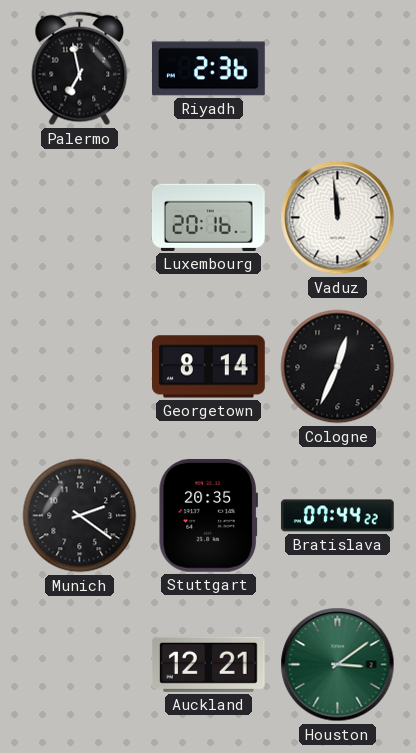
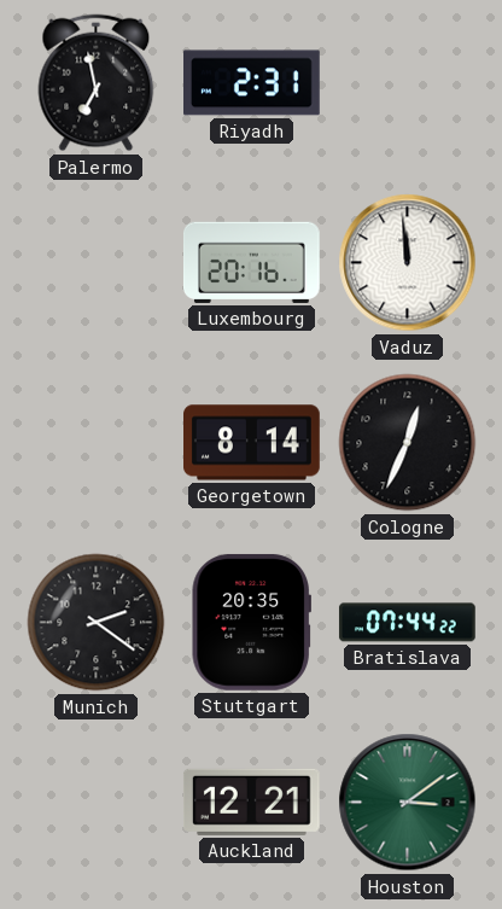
Riyadh: 2:36 -> 2:31 (252, 83)
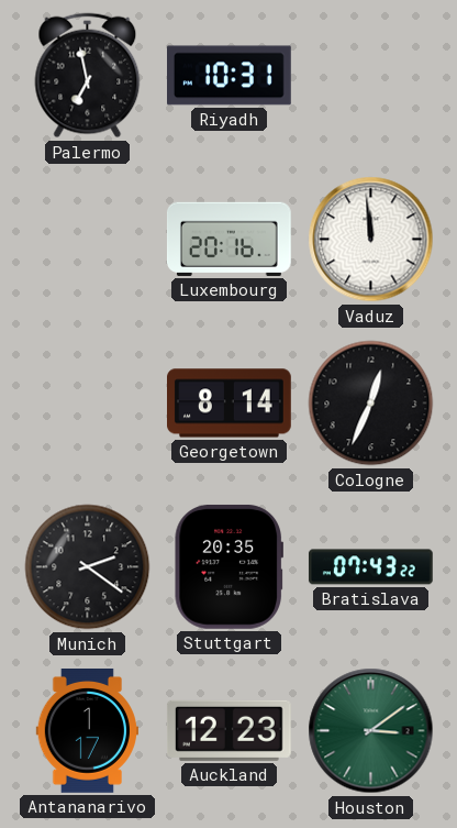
Riyadh: 2:31 -> 10:31 (230, 76)
Bratislava: 07:44 -> 07:43 (370, 567)
Antananarivo: none -> 1:17 (87, 731)
Auckland: 12:21 -> 12:23 (228, 730)
